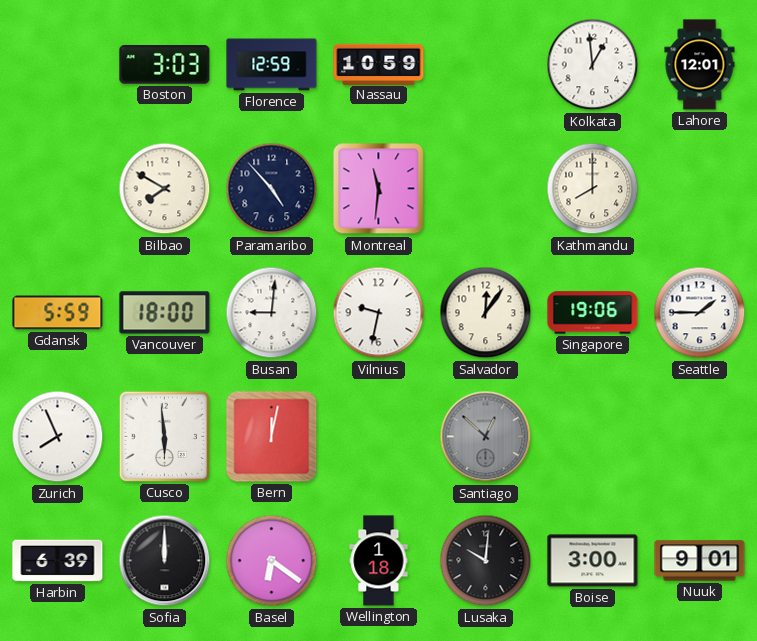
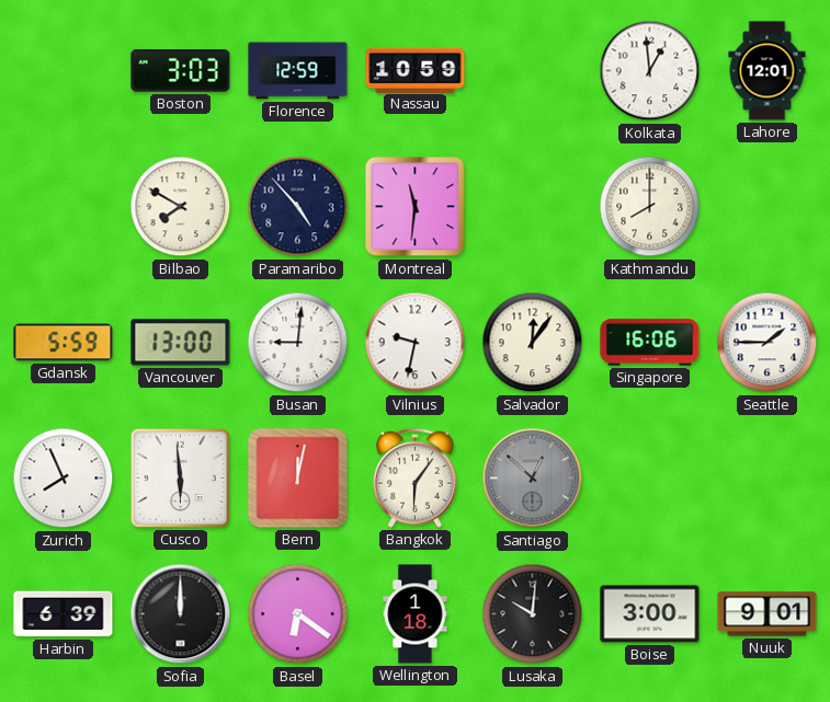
Vancouver: 18:00 -> 13:00 (181, 343)
Singapore: 19:06 -> 16:06 (650, 343)
Bangkok: none -> 6:06 (416, 477)
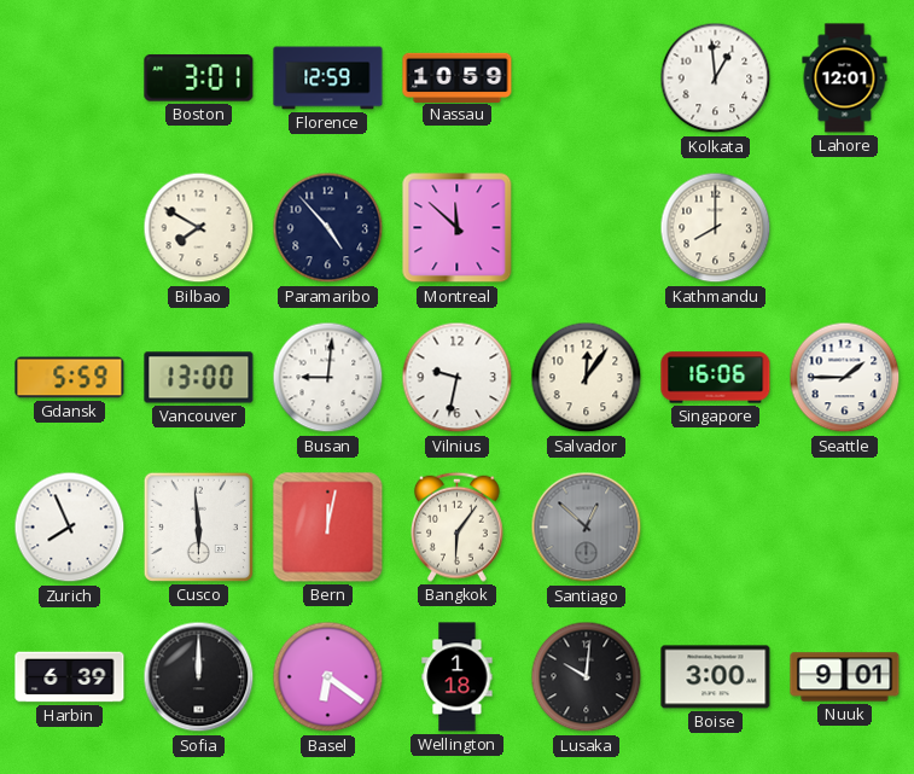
Boston: 3:03 -> 3:01 (199, 78)
Montreal: 11:31 -> 11:52 (458, 228)
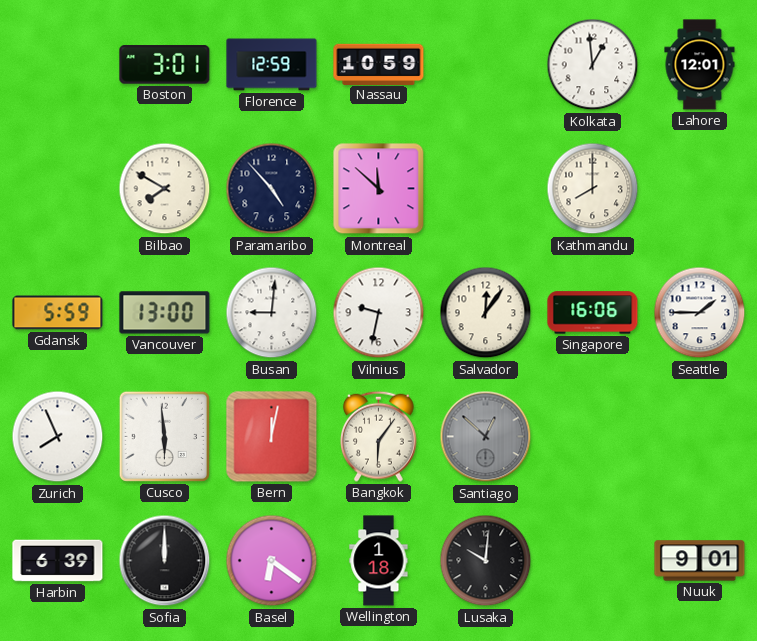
Boise: 3:00 -> none (716, 677)
